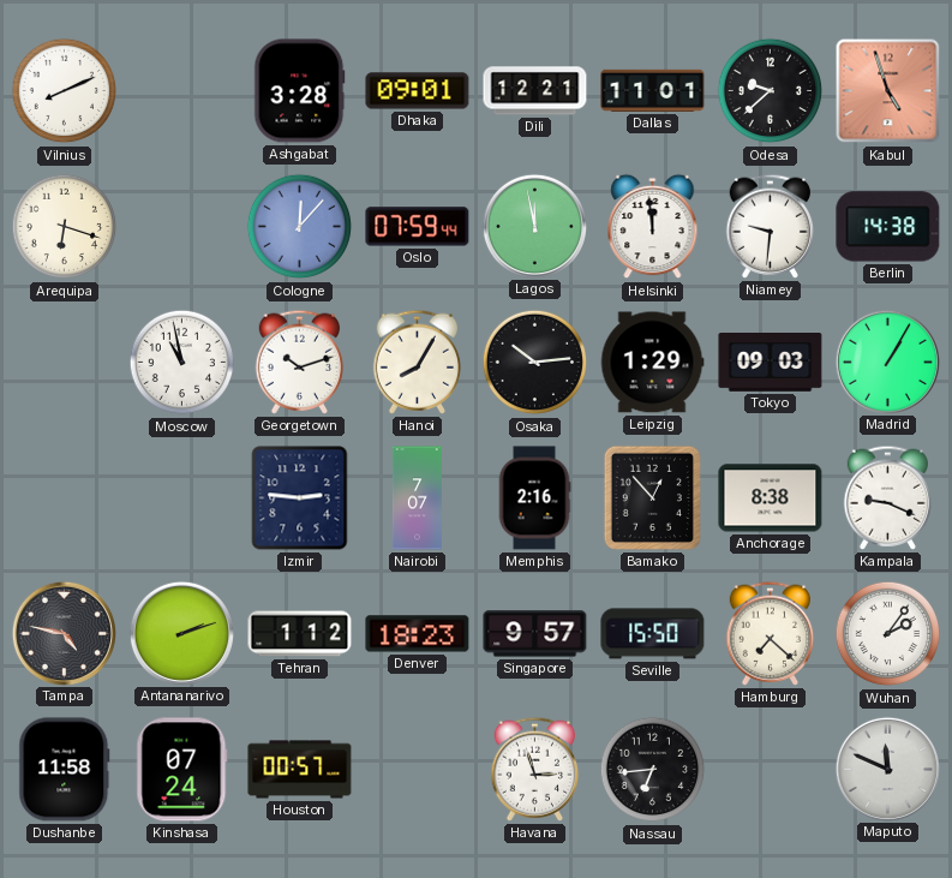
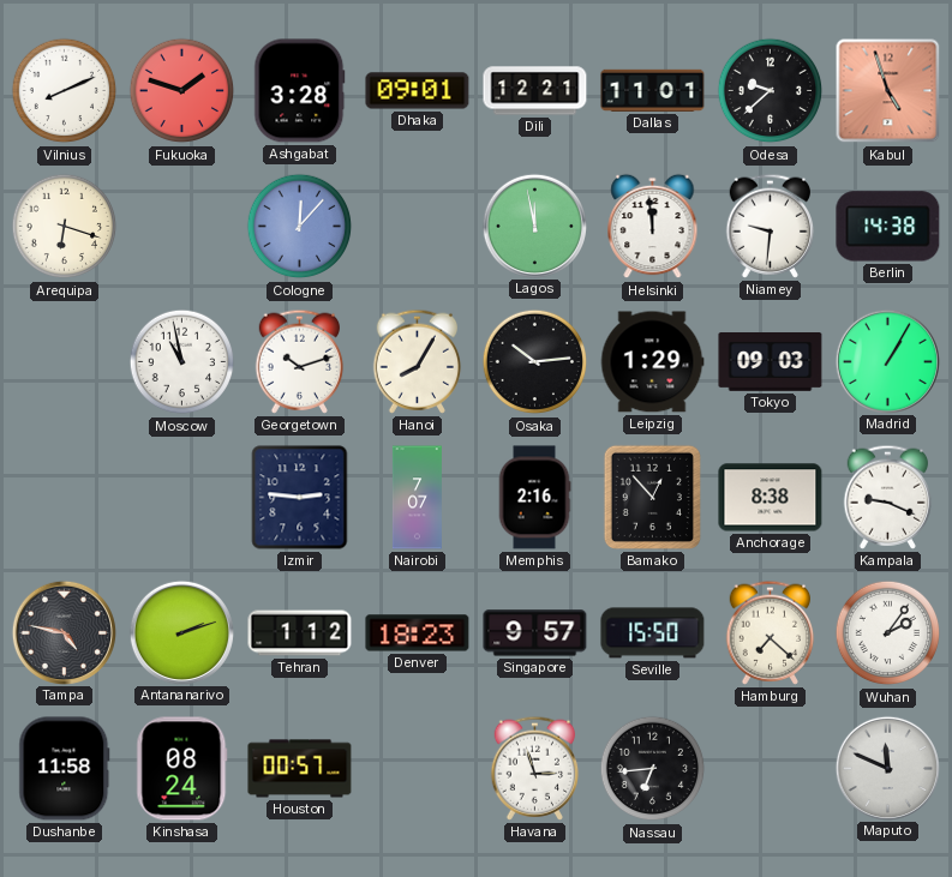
Fukuoka: none -> 1:48 (182, 91)
Oslo: 07:59 -> none (418, 227)
Kinshasa: 07:24 -> 08:24 (182, 769)
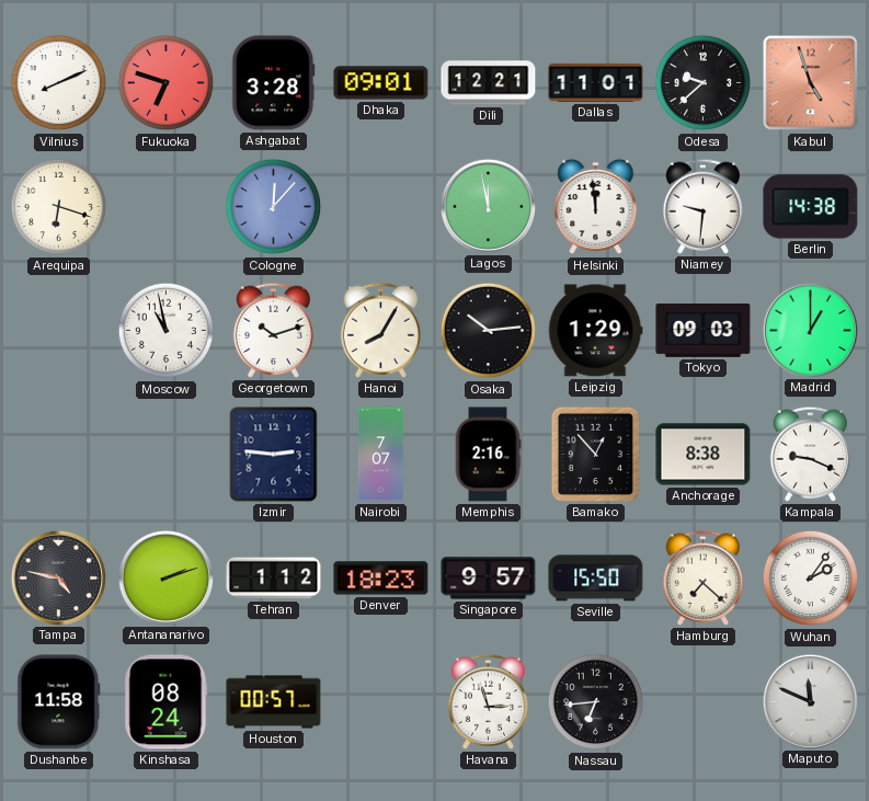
Fukuoka: 1:48 -> 6:48 (167, 83)
Madrid: 1:05 -> 1:00 (810, 330)
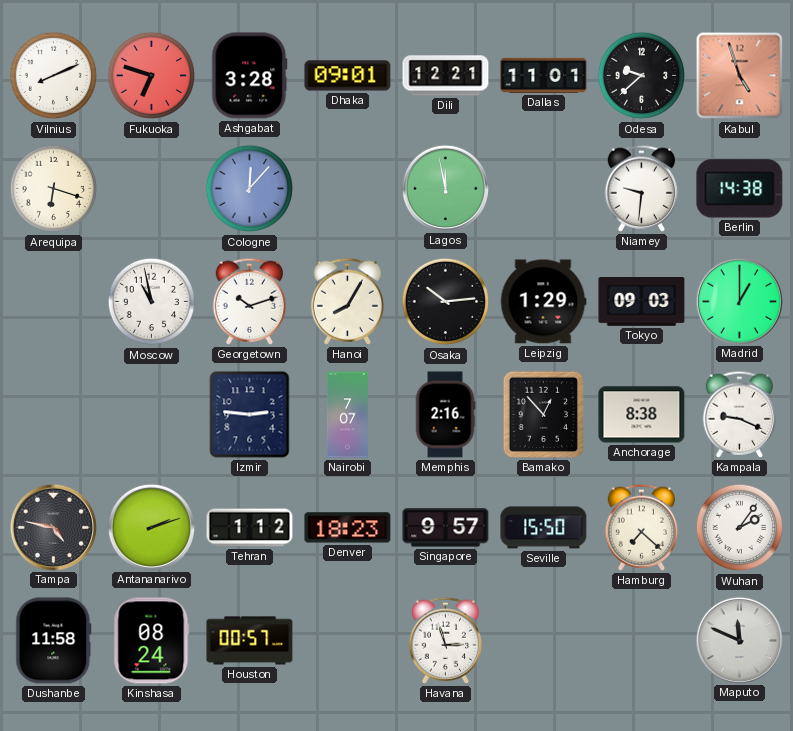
Helsinki: 11:59 -> none (596, 207)
Nassau: 6:44 -> none (596, 702)
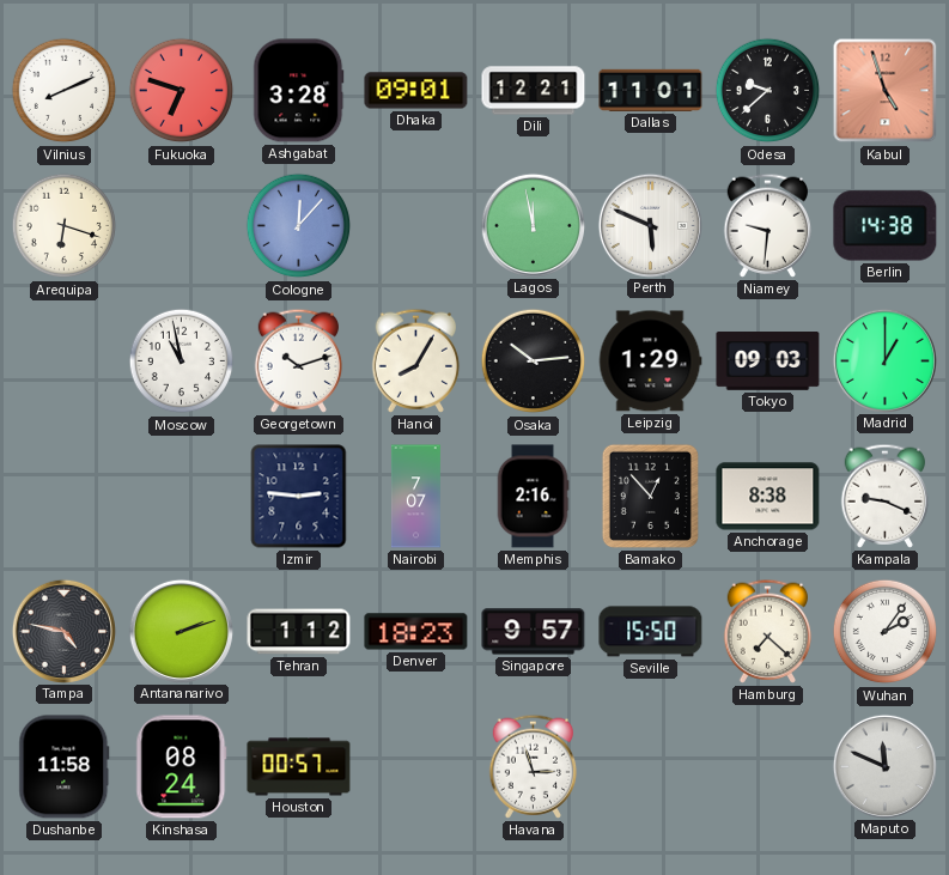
Perth: none -> 5:49 (650, 225)
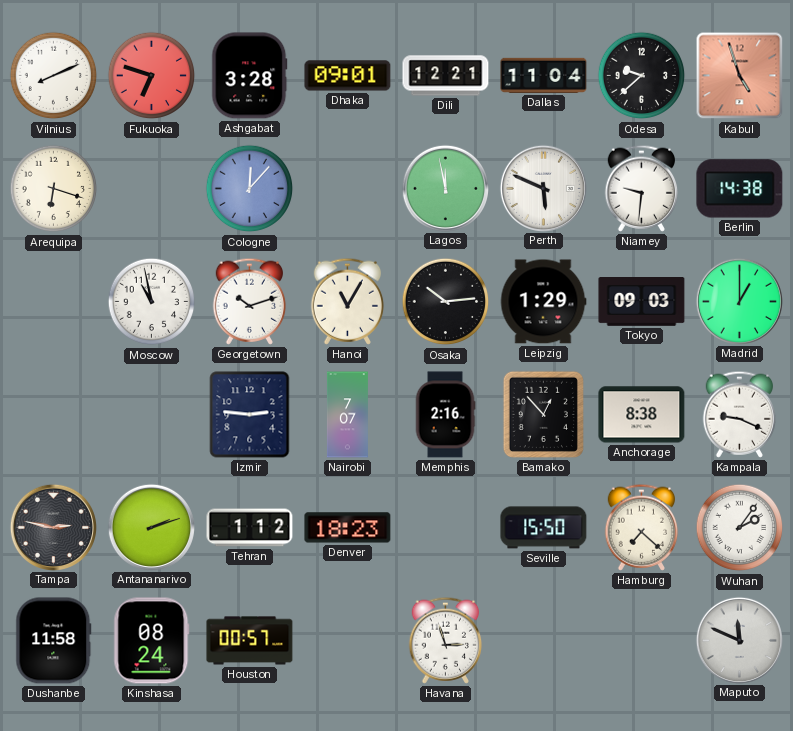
Dallas: 11:01 -> 11:04 (544, 75)
Hanoi: 8:05 -> 11:05 (348, 301)
Tampa: 4:47 -> 2:47 (53, 527)
Singapore: 9:57 -> none (534, 632)
